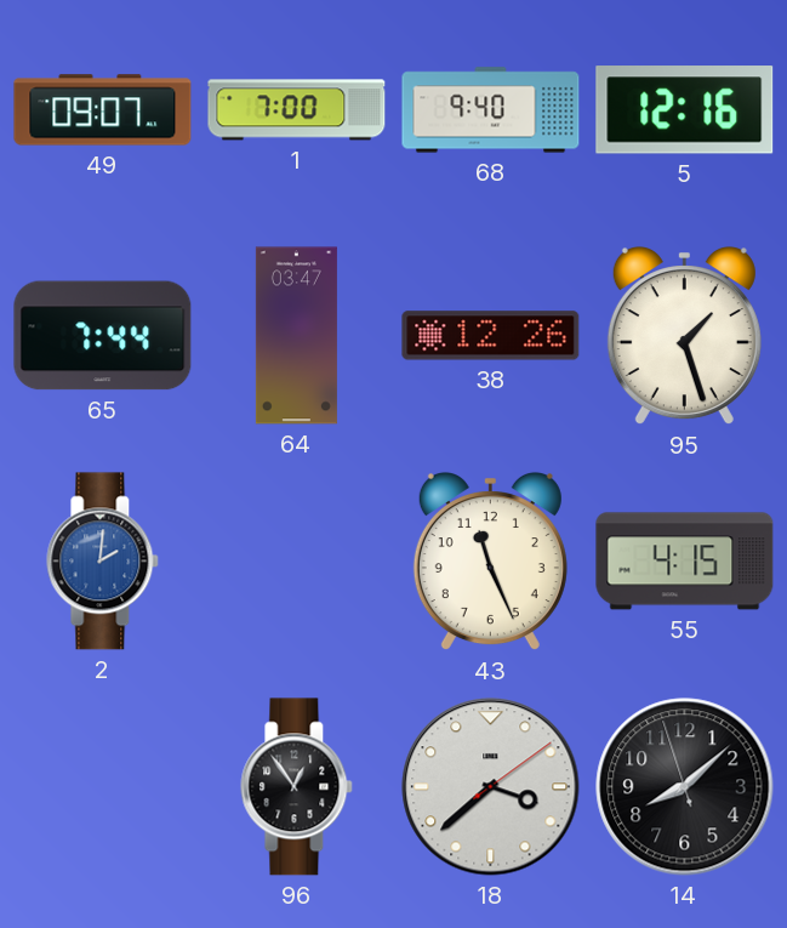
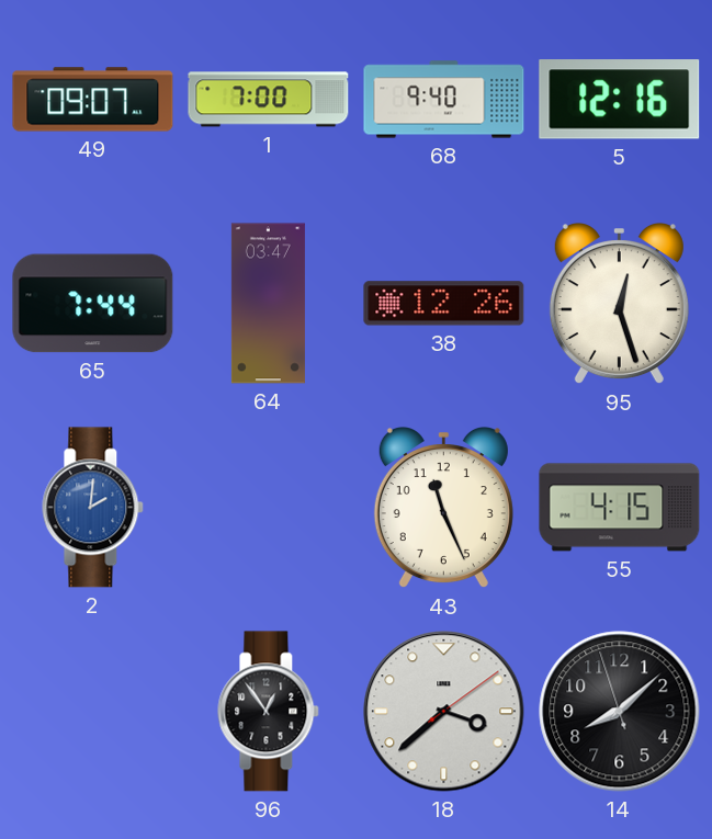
95: 1:27 -> 12:27 (619, 305)
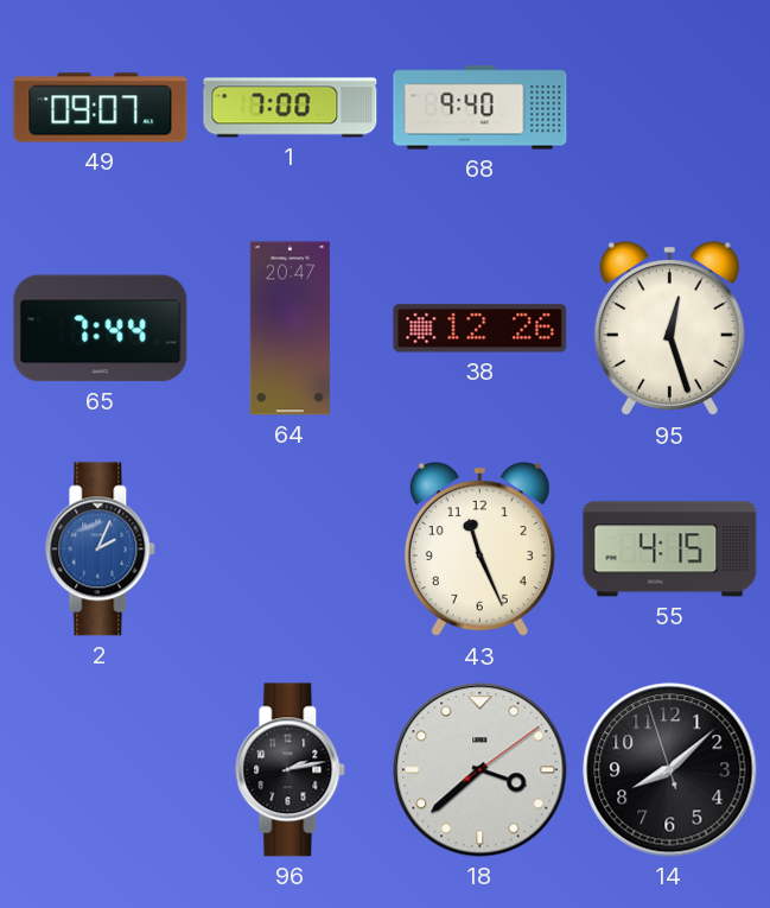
5: 12:16 -> none (620, 100)
64: 03:47 -> 20:47 (289, 329)
2: 2:01 -> 2:04 (101, 550)
96: 12:54 -> 2:13 (291, 770)
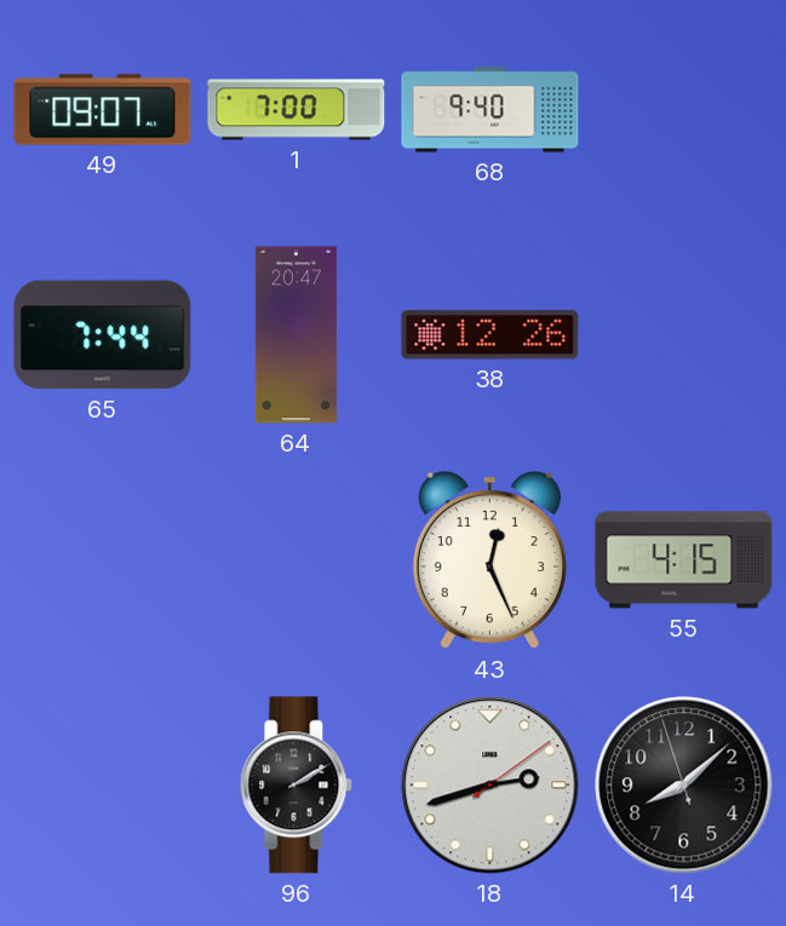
95: 12:27 -> none (669, 330)
2: 2:04 -> none (101, 550)
43: 11:26 -> 12:26 (489, 562)
96: 2:13 -> 2:10 (297, 786)
18: 3:38 -> 2:42 (490, 786)
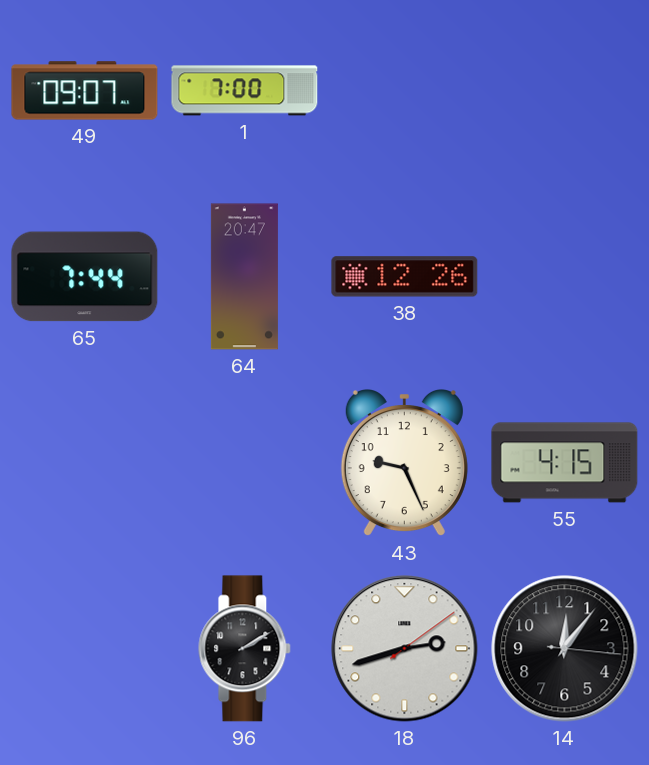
68: 9:40 -> none (490, 110)
43: 12:26 -> 9:26 (404, 464)
14: 8:07 -> 12:06 (565, 649)
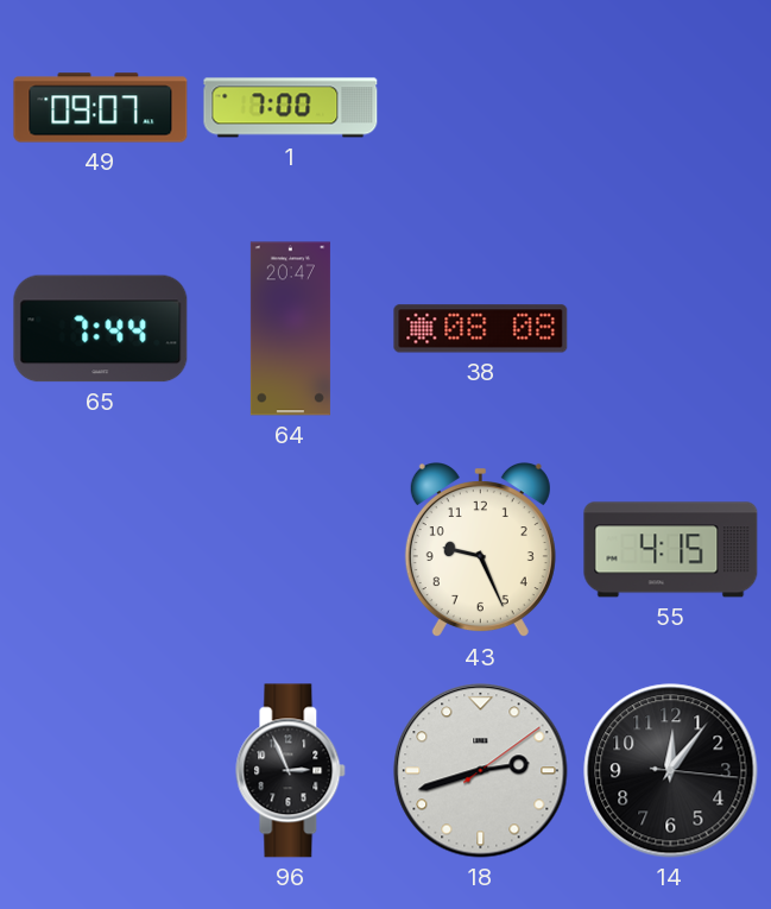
38: 12:26 -> 08:08 (481, 329)
96: 2:10 -> 2:56 (291, 771)
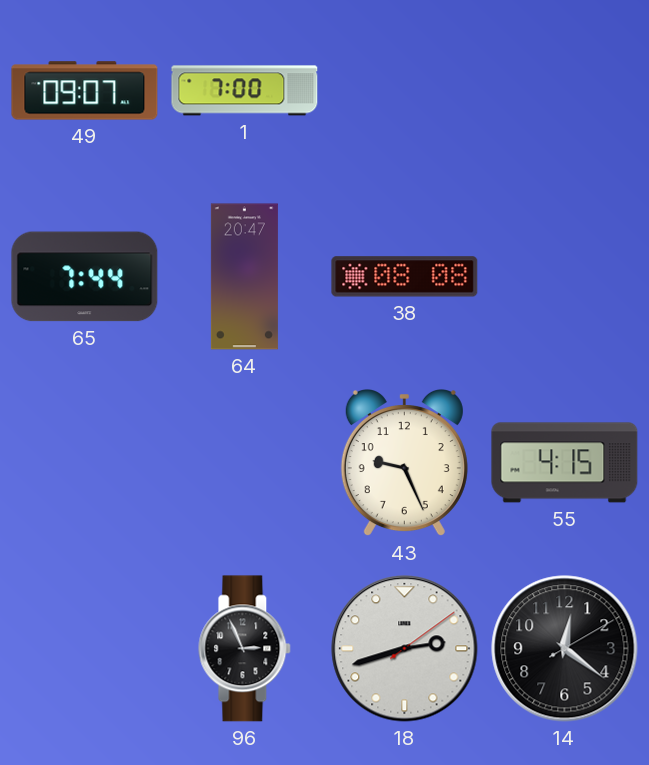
14: 12:06 -> 12:21 (565, 649)
